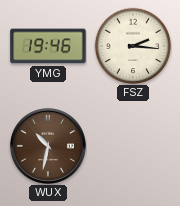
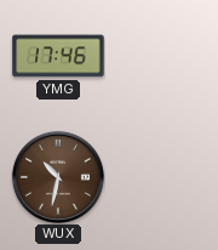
YMG: 19:46 -> 17:46 (58, 56)
FSZ: 2:16 -> none (133, 46)
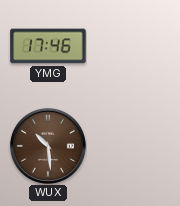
WUX: 10:32 -> 10:29 (48, 146)
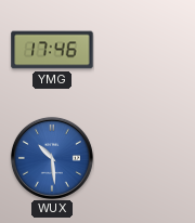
WUX dial: brown -> blue (52, 158)
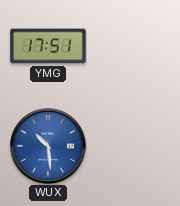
YMG: 17:46 -> 17:51 (48, 46)
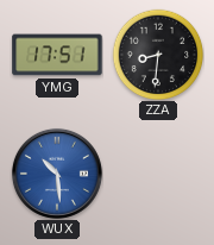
ZZA: none -> 8:31 (158, 55)
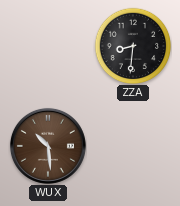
YMG: 17:51 -> none (57, 55)
WUX dial: blue -> brown (48, 146)
